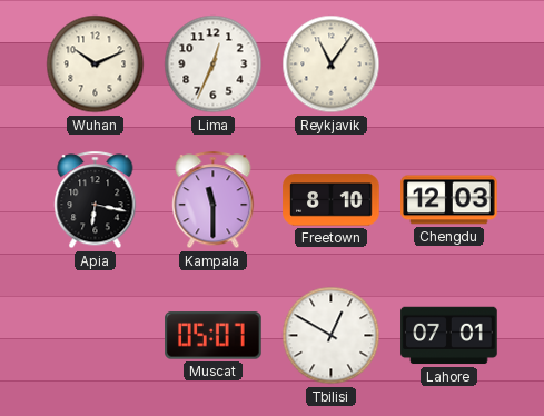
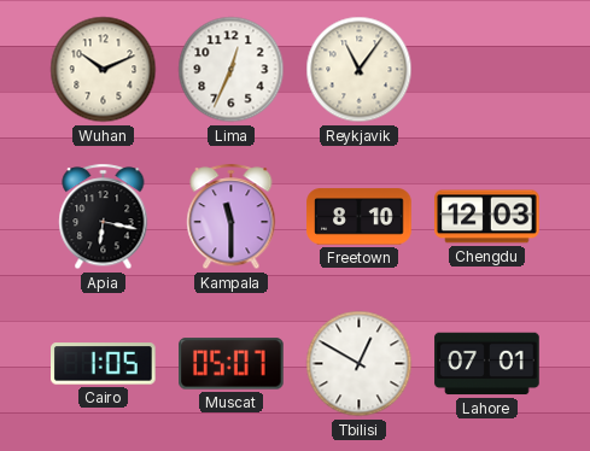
Cairo: none -> 1:05 (104, 364)
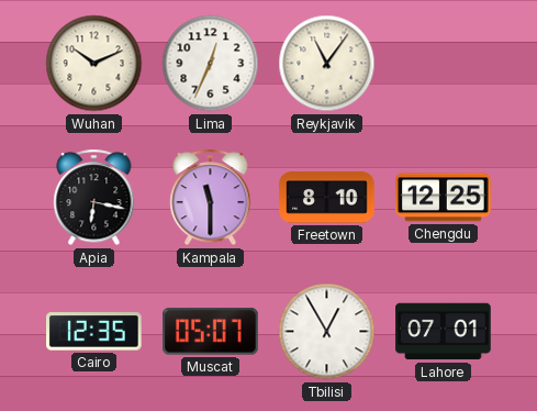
Chengdu: 12:03 -> 12:25 (444, 198)
Cairo: 1:05 -> 12:35 (94, 332)
Tbilisi: 12:50 -> 12:55 (327, 332)
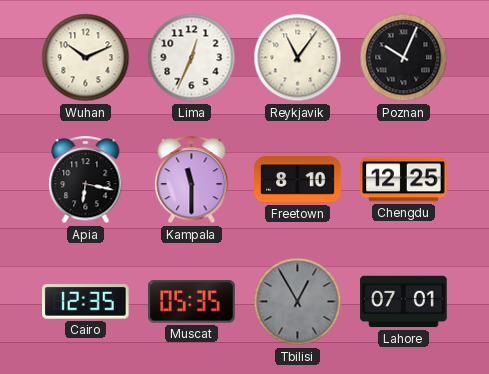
Poznan: none -> 10:04 (404, 58)
Muscat: 05:07 -> 05:35 (192, 302)
Tbilisi dial: white -> grey (298, 302)
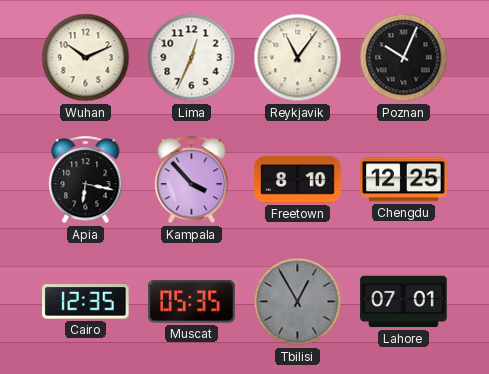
Kampala: 11:30 -> 3:53 (192, 180)
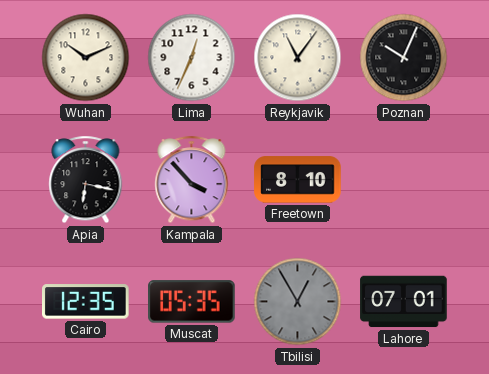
Chengdu: 12:25 -> none (404, 180)
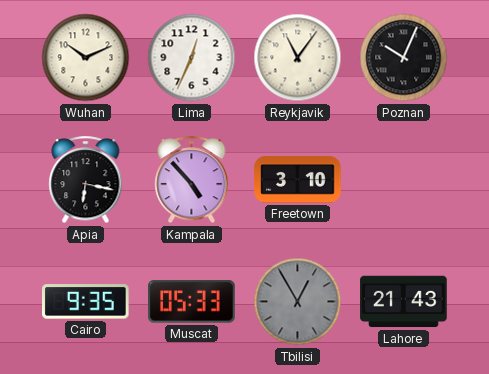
Kampala: 3:53 -> 4:53 (192, 180)
Freetown: 8:10 -> 3:10 (298, 180)
Cairo: 12:35 -> 9:35 (86, 302)
Muscat: 05:35 -> 05:33 (192, 302)
Lahore: 07:01 -> 21:43 (404, 302)
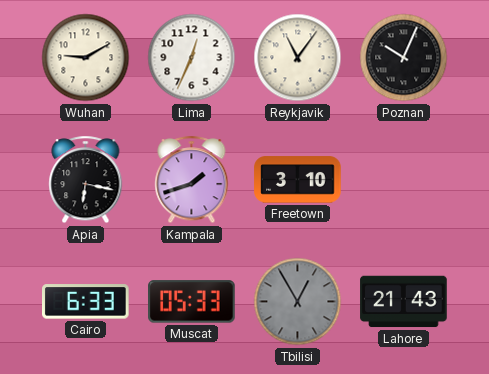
Wuhan: 10:11 -> 9:10 (86, 58)
Kampala: 4:53 -> 1:42 (192, 180)
Cairo: 9:35 -> 6:33 (86, 302)
